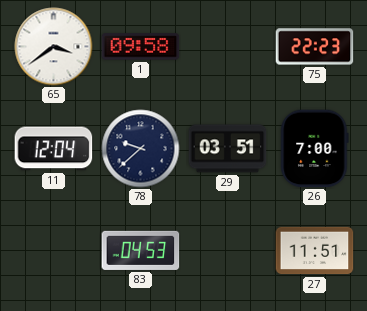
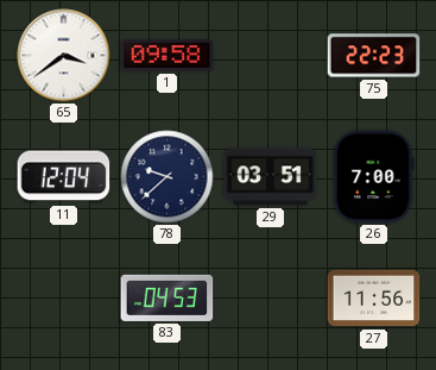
27: 11:51 -> 11:56 (374, 299)
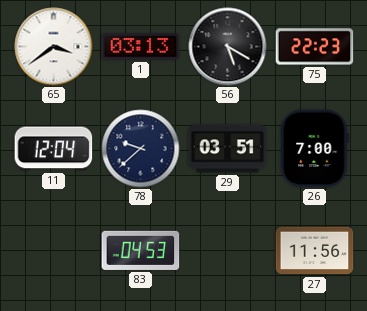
1: 09:58 -> 03:13 (141, 47)
56: none -> 5:20 (228, 47)
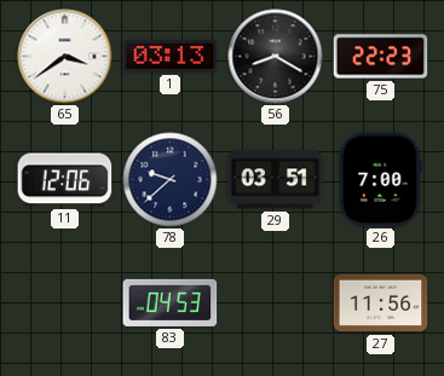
56: 5:20 -> 8:20 (276, 57)
11: 12:04 -> 12:06 (65, 180)
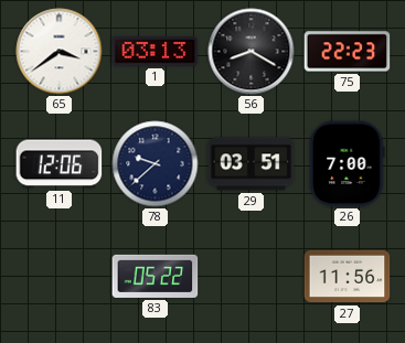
83: 04:53 -> 05:22 (156, 276)
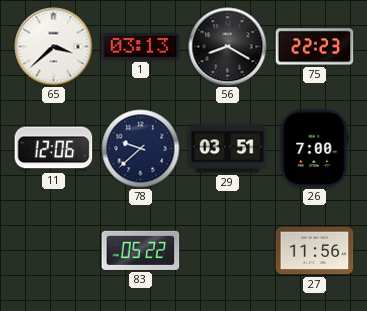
65: 3:39 -> 3:38 (54, 47)
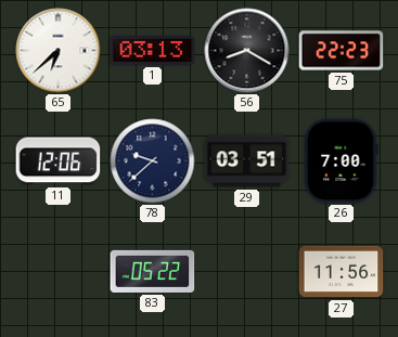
65: 3:38 -> 6:38 (59, 51)
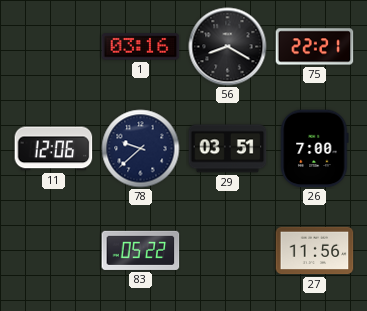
65: 6:38 -> none (59, 51)
1: 03:13 -> 03:16 (141, 47)
75: 22:23 -> 22:21 (315, 47)
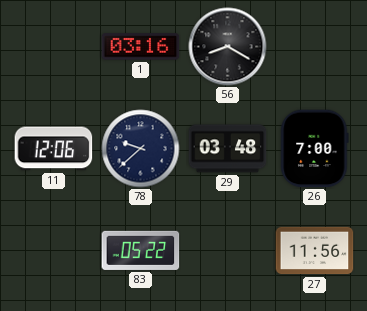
75: 22:21 -> none (315, 47)
29: 03:51 -> 03:48 (228, 149)
